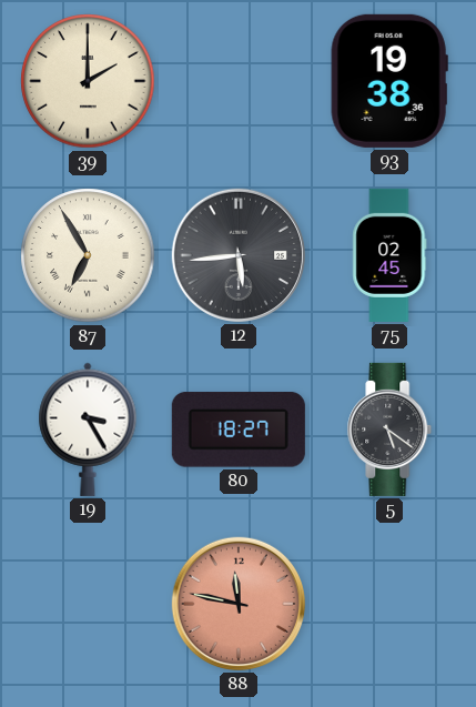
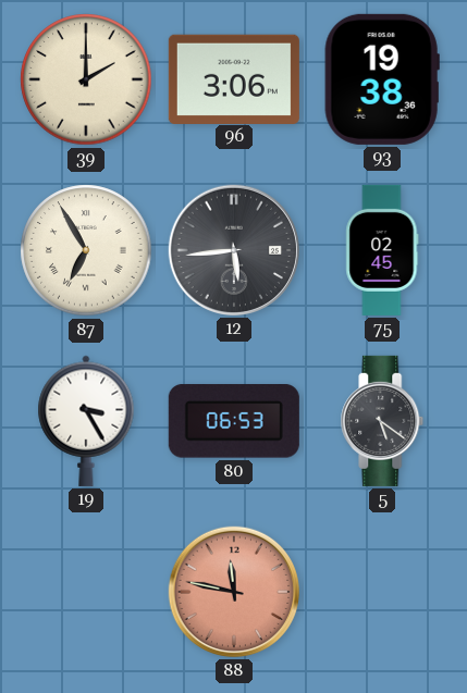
96: none -> 3:06 (234, 78)
80: 18:27 -> 06:53 (234, 421)
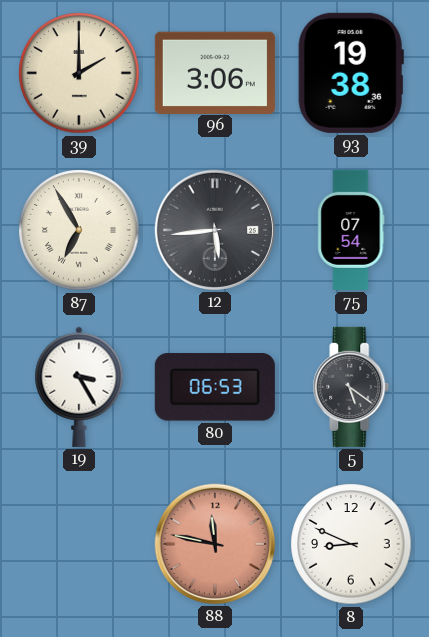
75: 02:45 -> 07:54 (351, 230)
8: none -> 8:49 (351, 544)
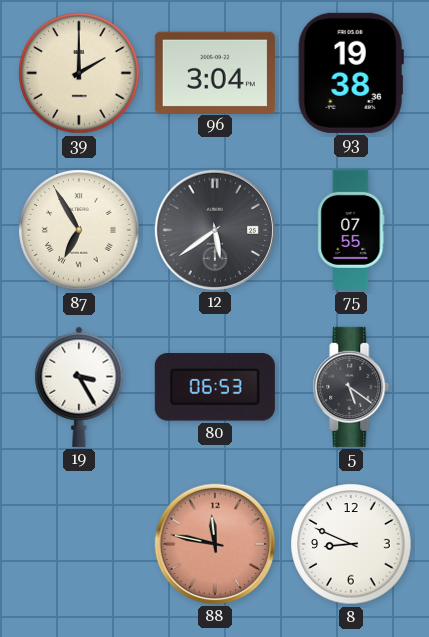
96: 3:06 -> 3:04 (215, 72)
12: 5:44 -> 5:39 (215, 230)
75: 07:54 -> 07:55 (351, 230)
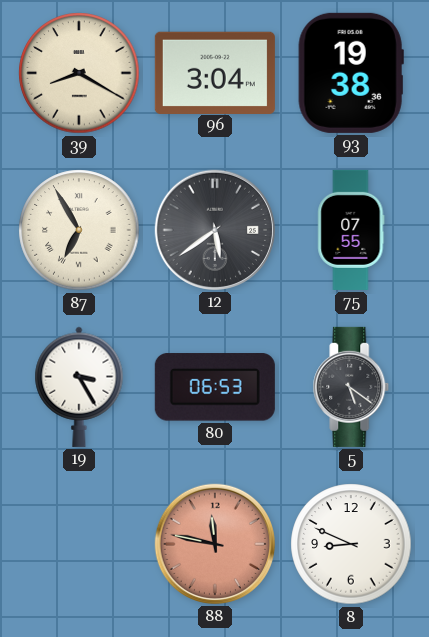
39: 2:00 -> 8:20 (79, 73)
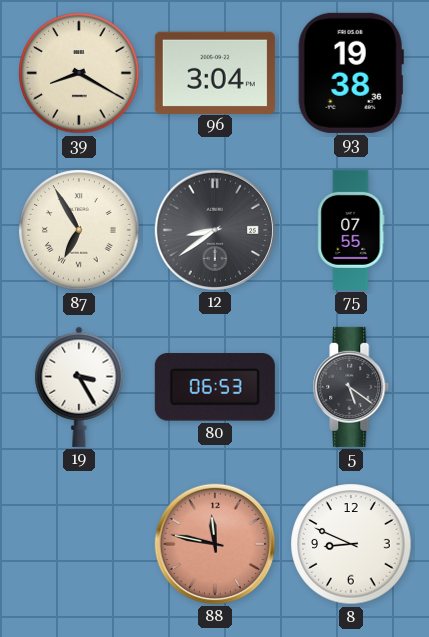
12: 5:39 -> 8:39 (215, 230)
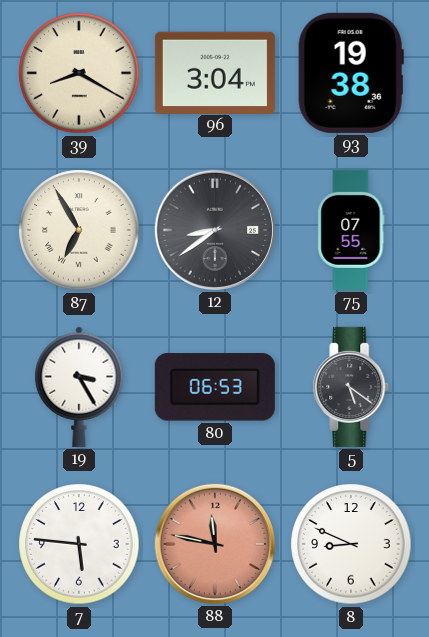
7: none -> 5:46 (79, 544)
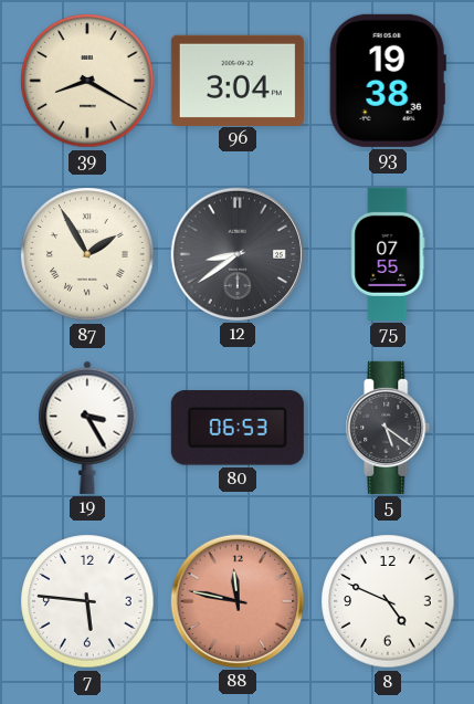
87: 6:55 -> 1:55 (87, 254)
8: 8:49 -> 4:49 (388, 601)
